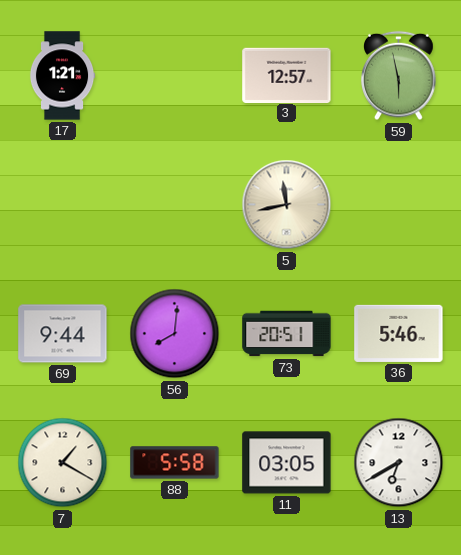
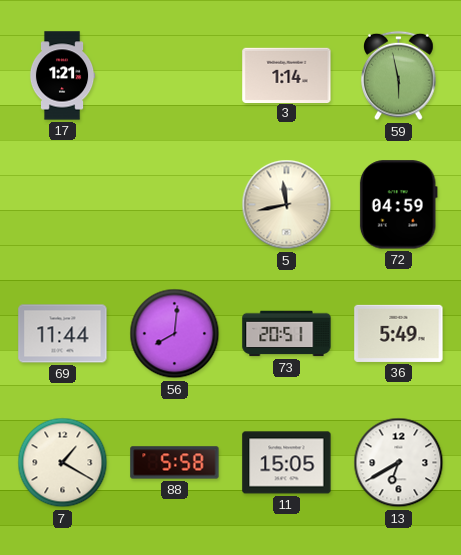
3: 12:57 -> 1:14 (287, 75)
72: none -> 04:59 (398, 205)
69: 9:44 -> 11:44 (63, 334)
36: 5:46 -> 5:49 (399, 333)
11: 03:05 -> 15:05 (287, 463)
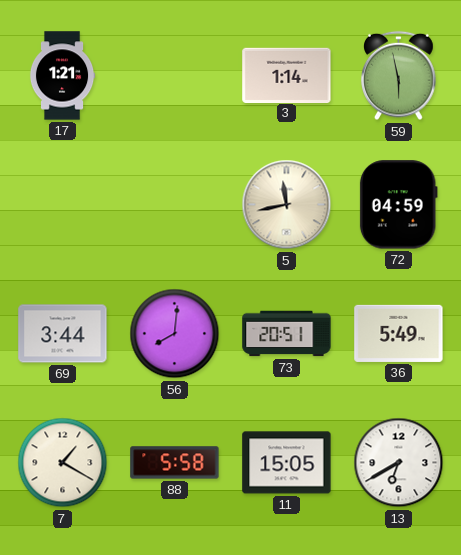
69: 11:44 -> 3:44 (63, 334)
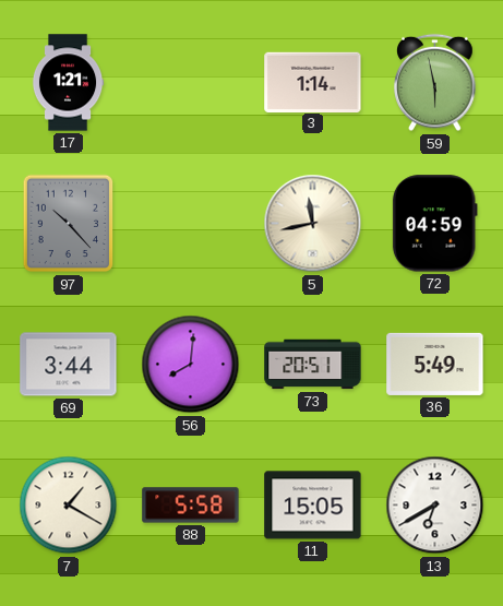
97: none -> 10:23 (69, 224)
